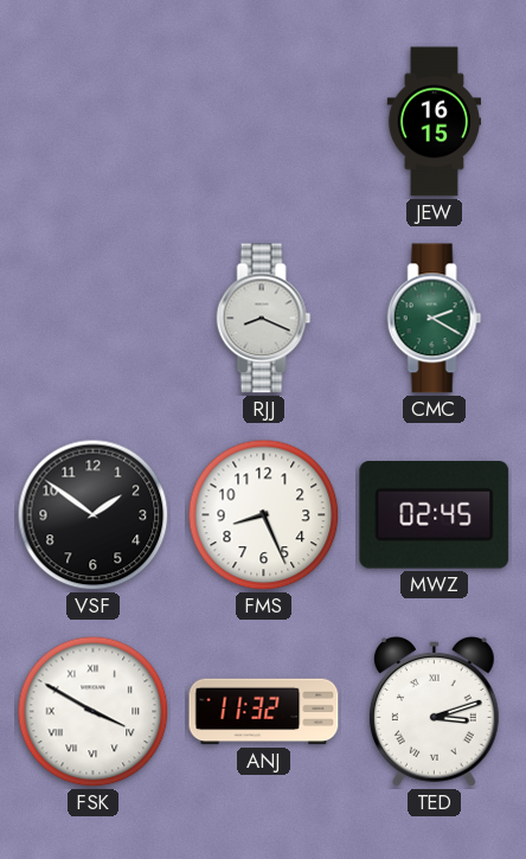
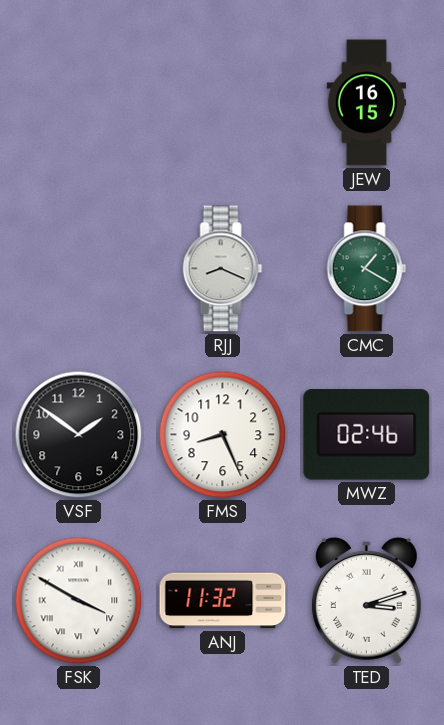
CMC: 2:20 -> 1:20 (367, 269)
MWZ: 02:45 -> 02:46 (367, 435)
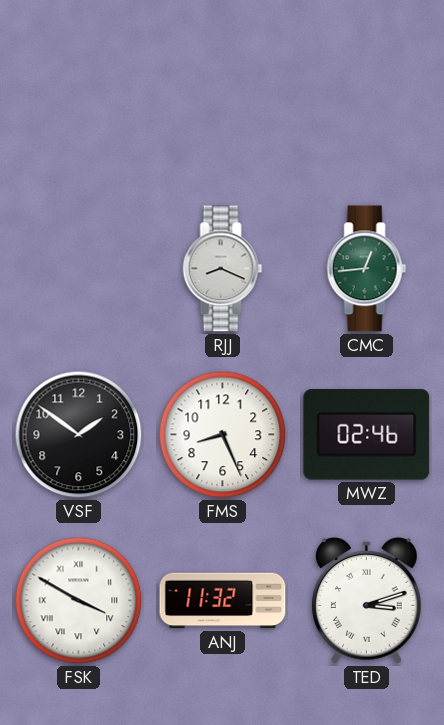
JEW: 16:15 -> none (367, 103)
CMC: 1:20 -> 12:44 (367, 269)
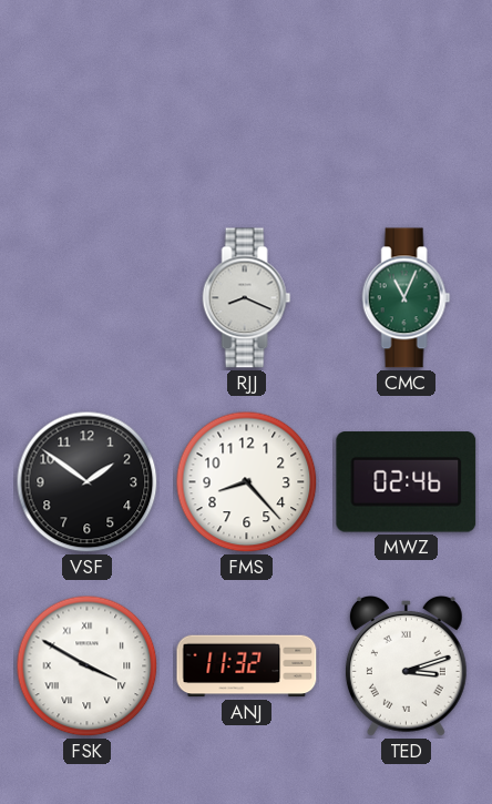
CMC: 12:44 -> 11:04 (407, 298)
FMS: 8:26 -> 8:23 (247, 482)
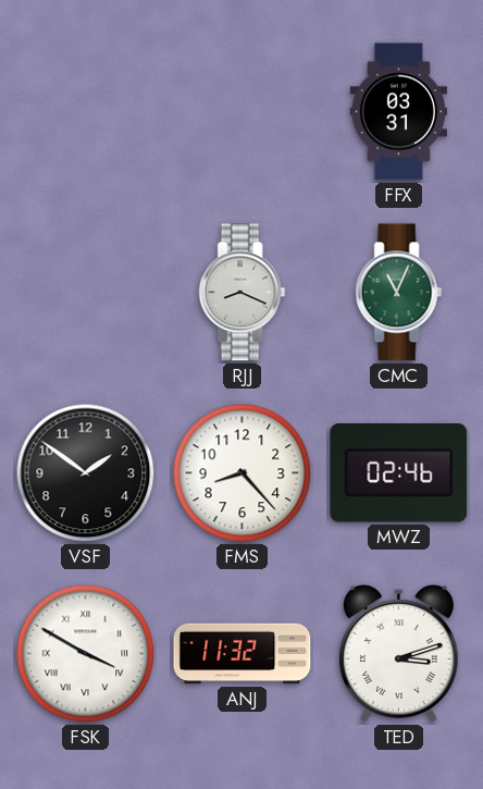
FFX: none -> 03:31 (398, 112)
